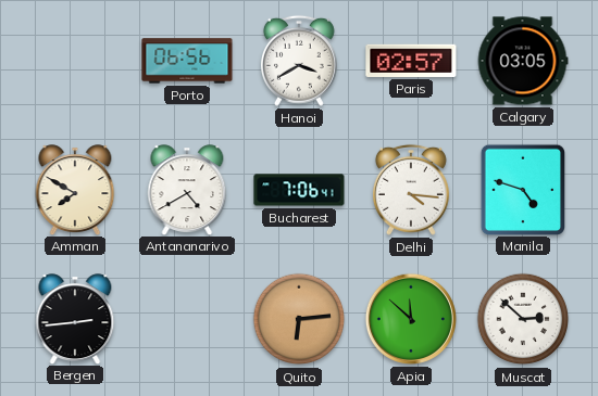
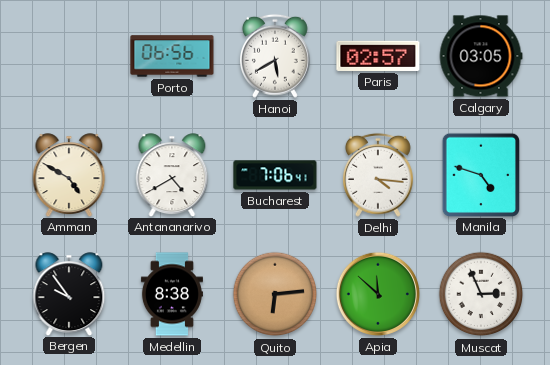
Hanoi: 3:40 -> 5:40 (275, 56)
Amman: 7:50 -> 4:50 (69, 175)
Bergen: 2:44 -> 9:54 (69, 294)
Medellin: none -> 8:38 (172, 294)
Muscat: 2:52 -> 2:56 (481, 294)
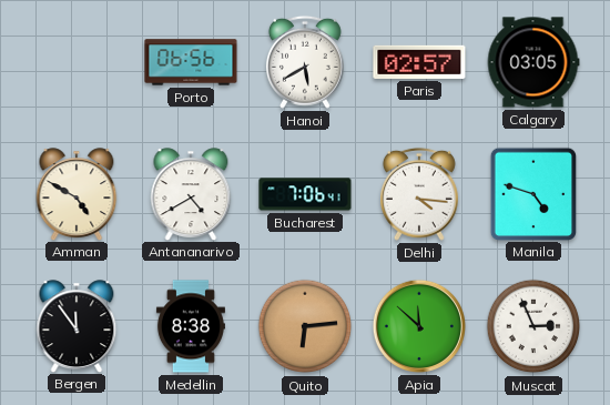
Bergen: 9:54 -> 11:54 (77, 326)
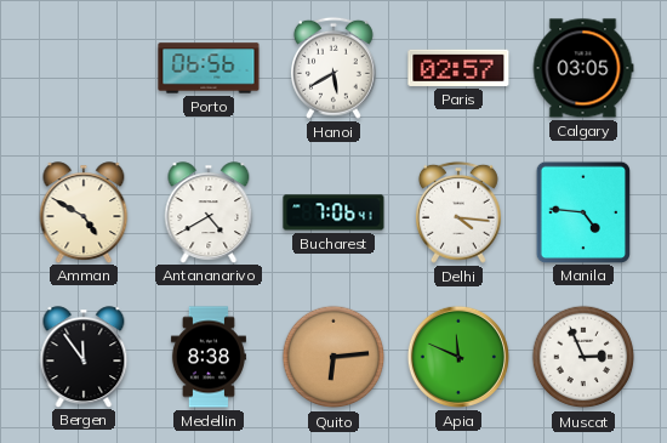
Manila: 4:48 -> 4:46 (582, 211)
Apia: 11:52 -> 11:49 (458, 357)
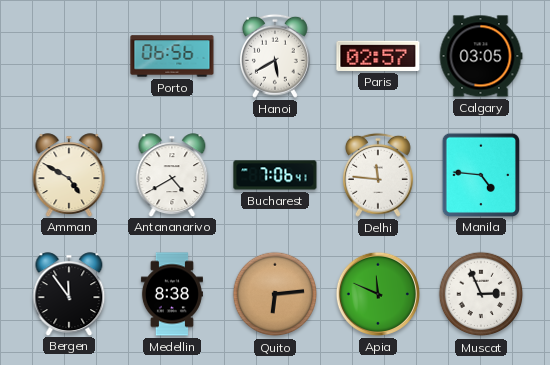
Delhi: 4:16 -> 11:46 (378, 175)
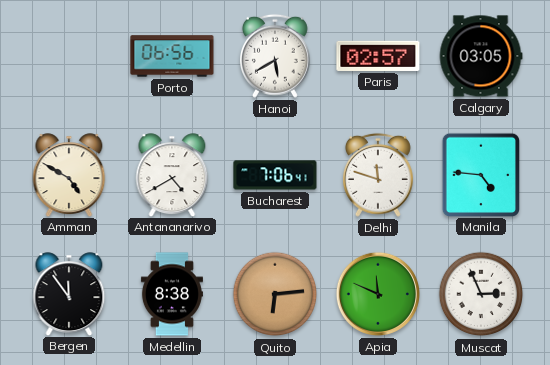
Delhi: 11:46 -> 11:48 (378, 175)
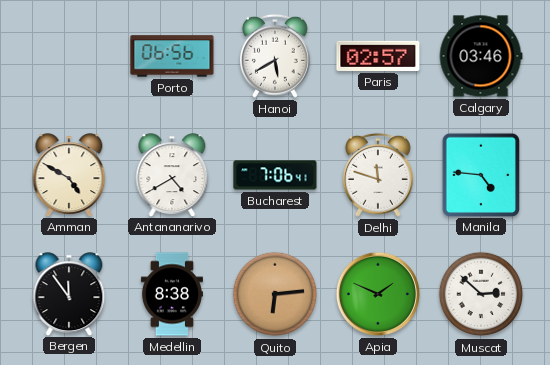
Calgary: 03:05 -> 03:46 (481, 56)
Apia: 11:49 -> 1:49 (378, 294)
Muscat: 2:56 -> 2:52 (481, 294)
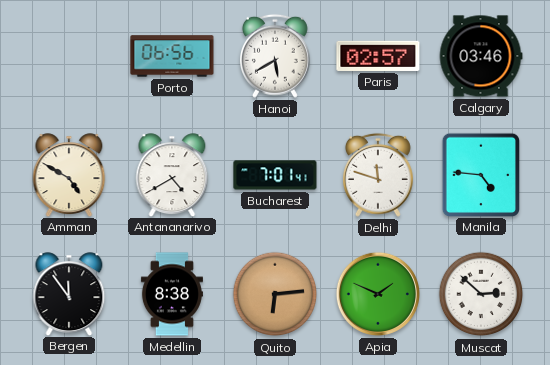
Bucharest: 7:06 -> 7:01 (275, 175)
